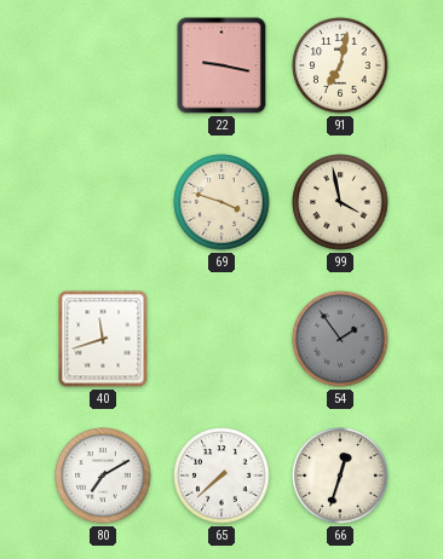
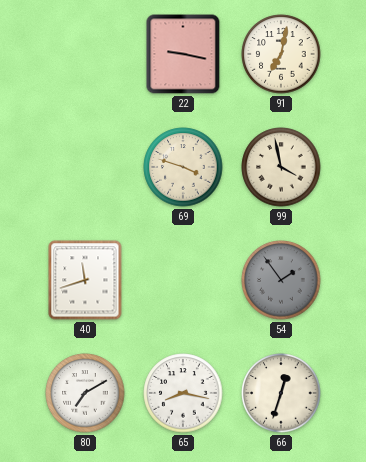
65: 7:38 -> 8:17 (183, 393)
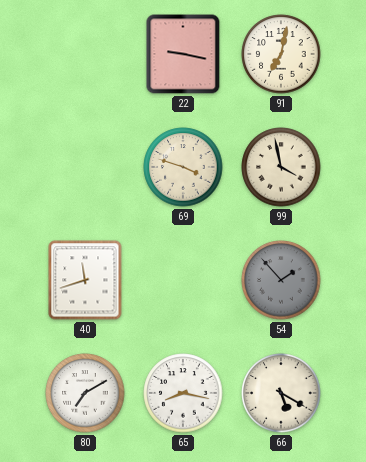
54: 1:54 -> 1:53 (281, 280)
66: 12:33 -> 5:20 (281, 393)
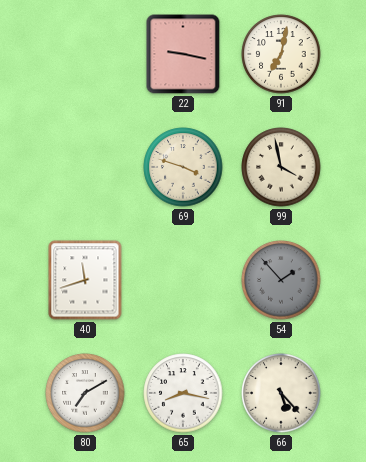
66: 5:20 -> 5:23 (281, 393)
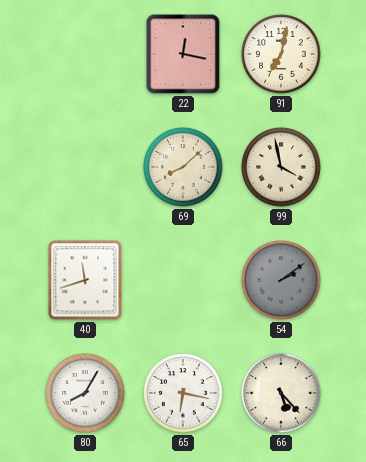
22: 9:17 -> 12:17 (183, 54)
69: 3:48 -> 8:08 (183, 167)
54: 1:53 -> 2:09 (281, 280)
80: 7:10 -> 8:05 (85, 393)
65: 8:17 -> 6:17 (183, 393)
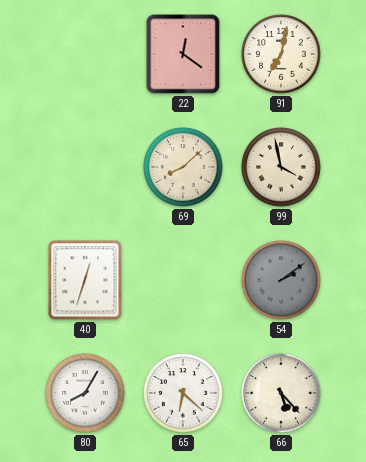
22: 12:17 -> 12:21 (183, 54)
40: 11:42 -> 12:33 (85, 280)
65: 6:17 -> 6:22 (183, 393)
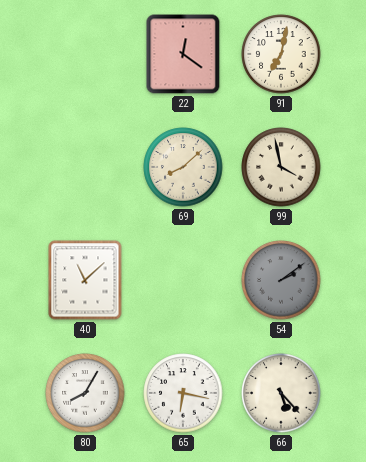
40: 12:33 -> 11:08 (85, 280)
65: 6:22 -> 6:17 (183, 393)
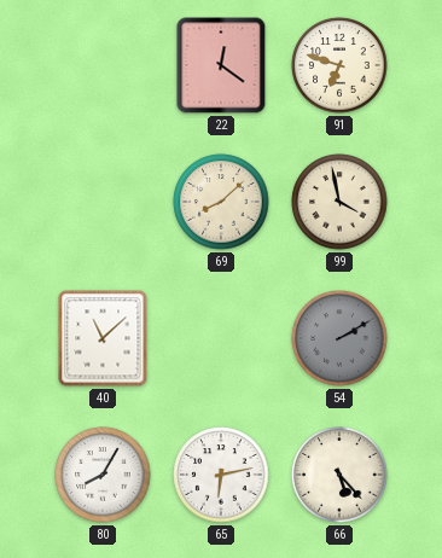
91: 7:02 -> 6:48 (339, 65)
54: 2:09 -> 2:10 (339, 338)
65: 6:17 -> 6:13 (221, 475)
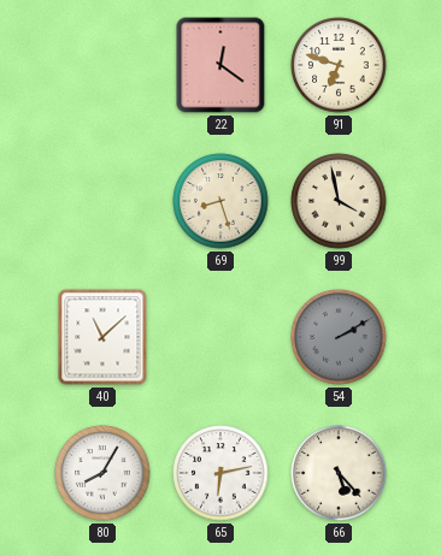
69: 8:08 -> 8:27 (220, 201)
